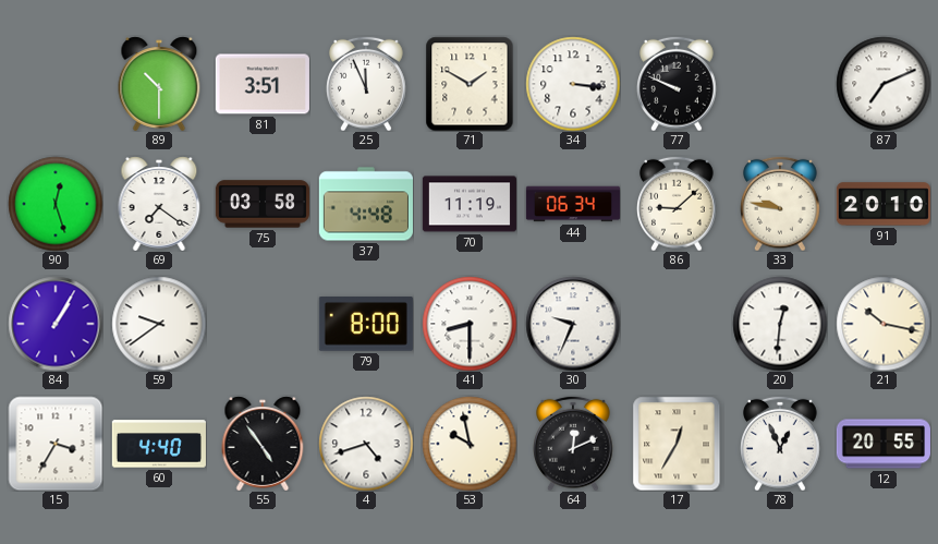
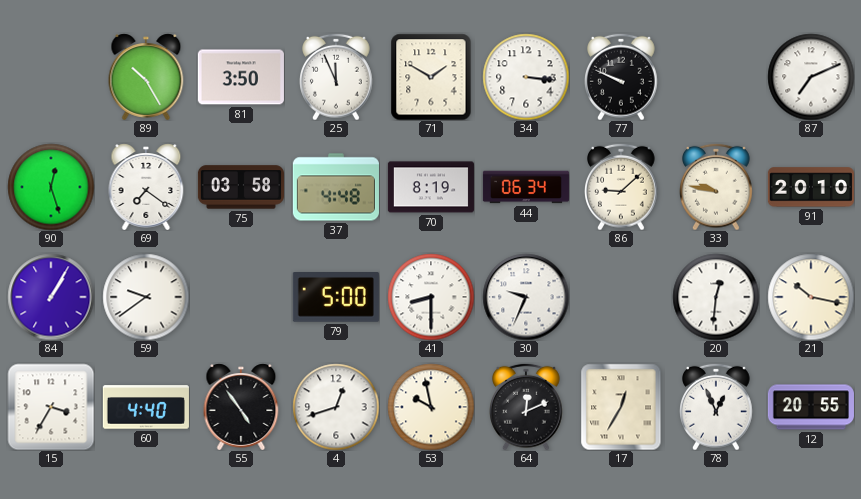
89: 10:30 -> 10:25 (146, 77)
81: 3:51 -> 3:50 (241, 77)
70: 11:19 -> 8:19 (431, 187)
79: 8:00 -> 5:00 (336, 298)
4: 4:42 -> 12:42 (336, 407)
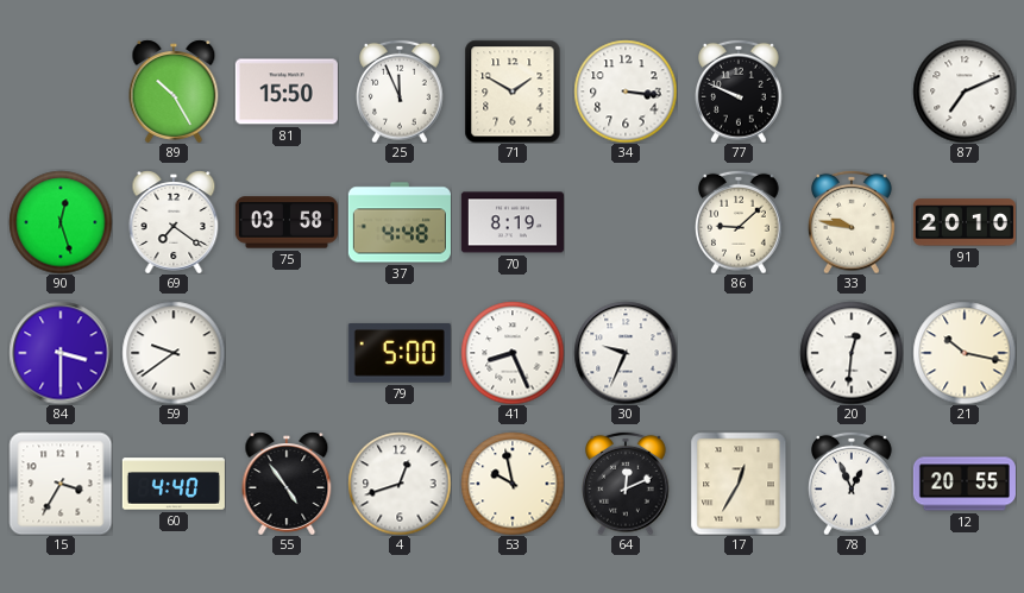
81: 3:50 -> 15:50 (287, 92)
44: 06:34 -> none (526, 187)
84: 1:05 -> 3:30 (61, 353)
41: 8:30 -> 8:26 (513, 353)
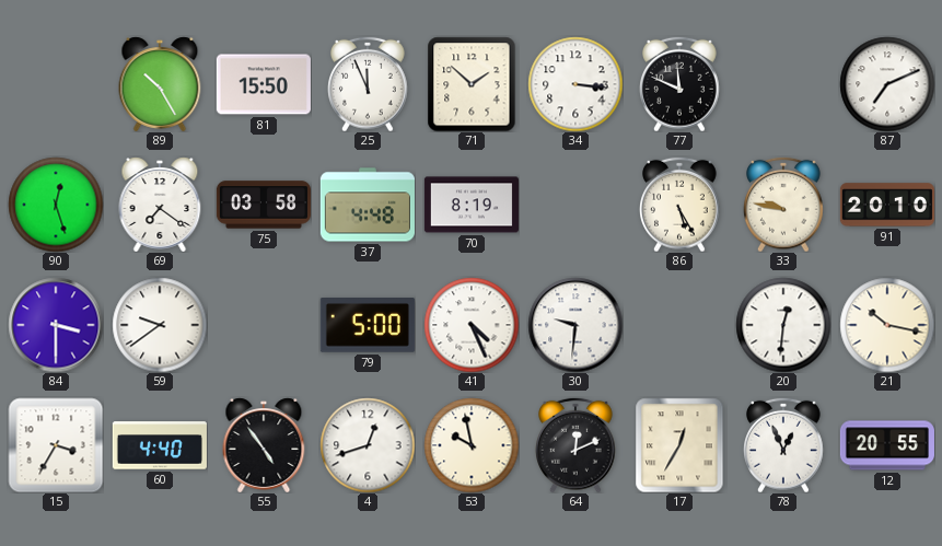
71: 1:50 -> 1:52 (472, 84)
77: 9:49 -> 11:49 (681, 84)
86: 9:08 -> 5:25 (681, 205)
41: 8:26 -> 4:26 (472, 325)
30: 9:34 -> 9:31 (575, 325)
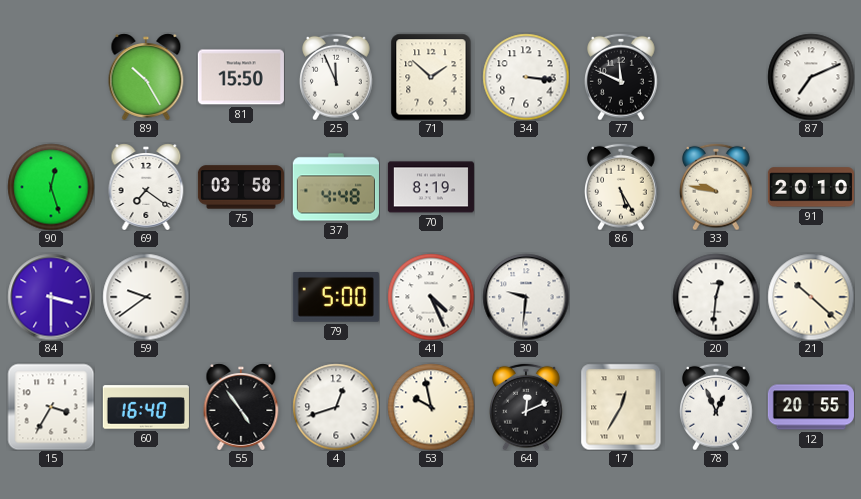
21: 10:17 -> 10:22 (811, 297)
60: 4:40 -> 16:40 (146, 407)
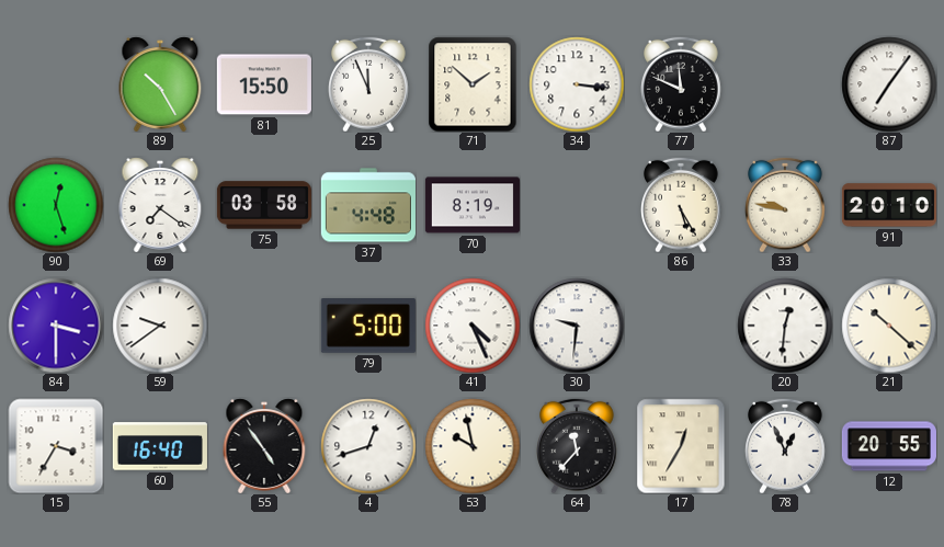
87: 7:11 -> 7:06 (889, 84)
64: 12:11 -> 11:37 (578, 446)
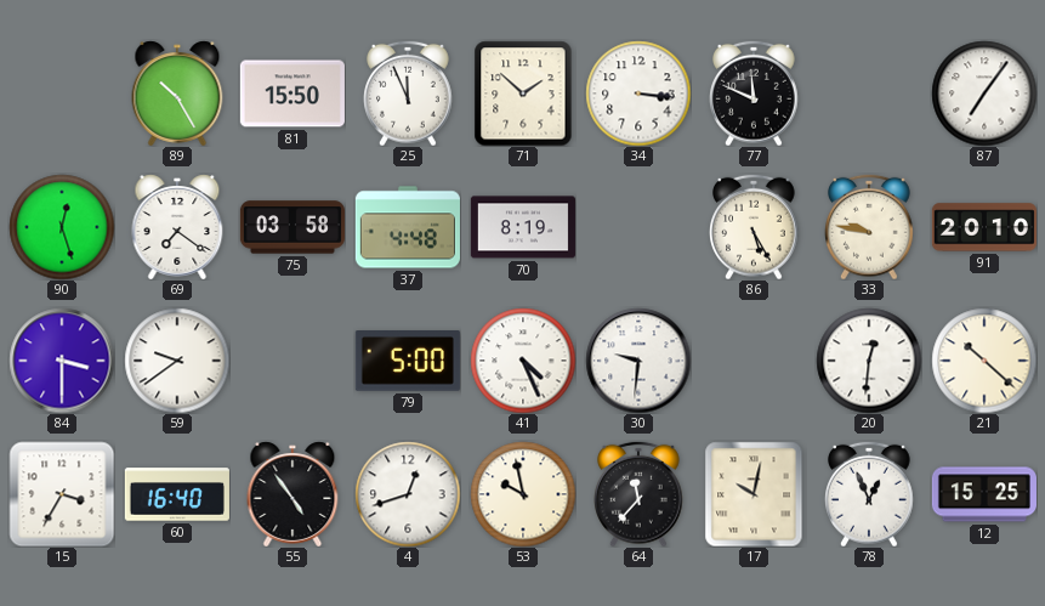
17: 12:35 -> 10:02 (754, 494)
12: 20:55 -> 15:25 (984, 494)
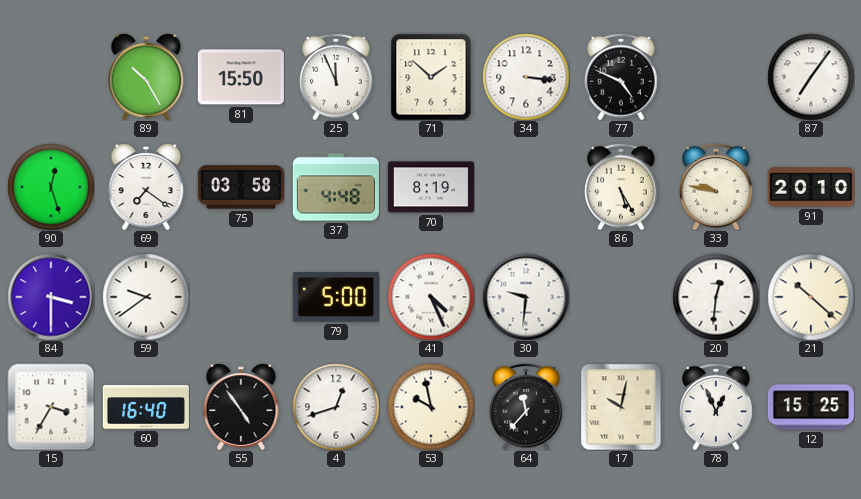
77: 11:49 -> 4:49 (622, 77)
